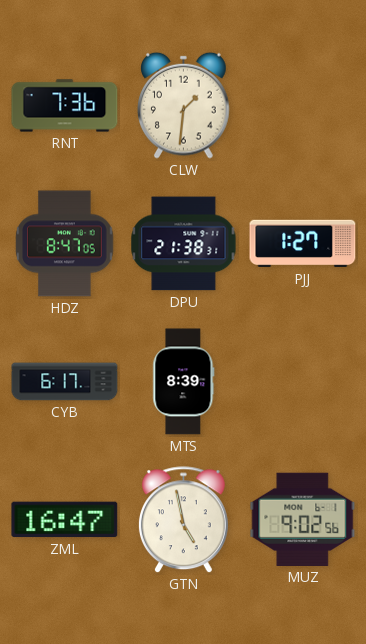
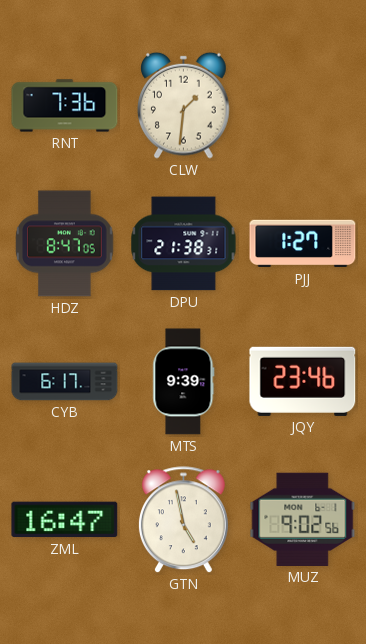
MTS: 8:39 -> 9:39 (184, 382)
JQY: none -> 23:46 (303, 381)
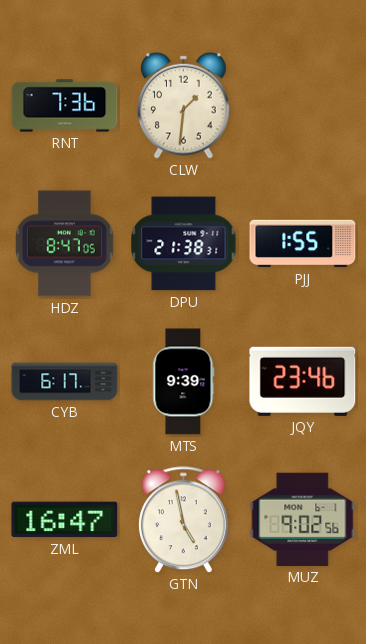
PJJ: 1:27 -> 1:55 (303, 244)
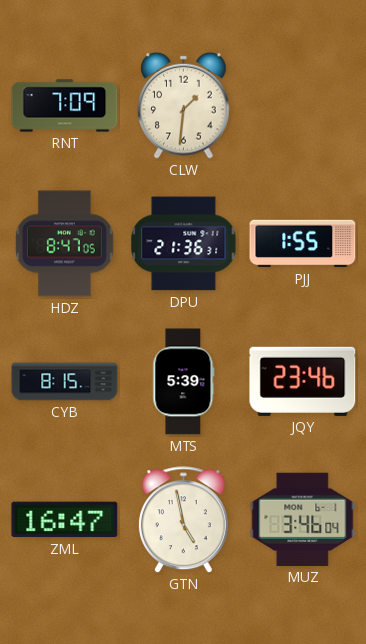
RNT: 7:36 -> 7:09 (65, 106)
DPU: 21:38 -> 21:36 (184, 244)
CYB: 6:17 -> 8:15 (65, 382)
MTS: 9:39 -> 5:39 (184, 382)
MUZ: 9:02 -> 3:46 (303, 519)
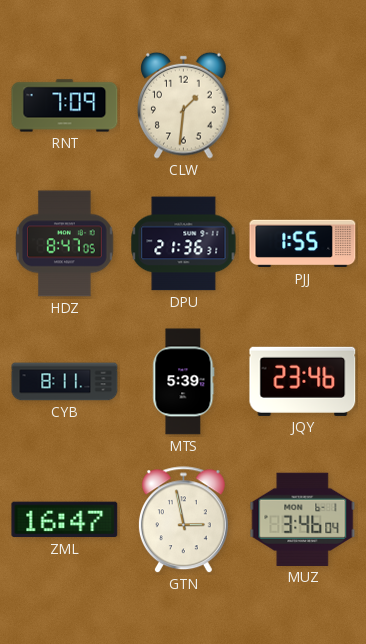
CYB: 8:15 -> 8:11 (65, 382)
GTN: 4:58 -> 2:58 (183, 520)
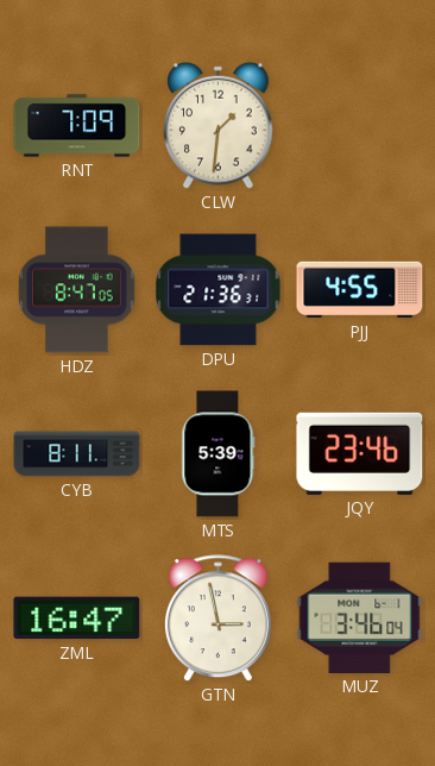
PJJ: 1:55 -> 4:55 (360, 290)
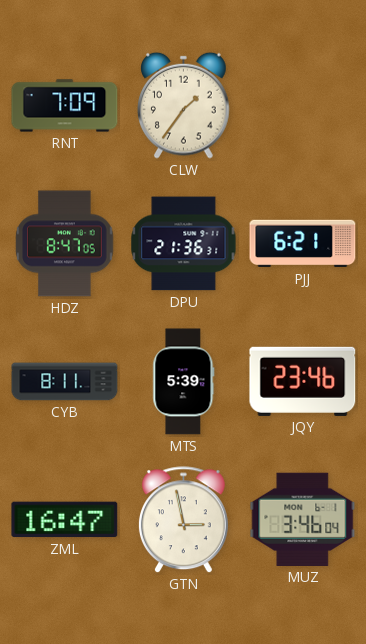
CLW: 1:31 -> 1:36 (184, 105)
PJJ: 4:55 -> 6:21 (303, 244)
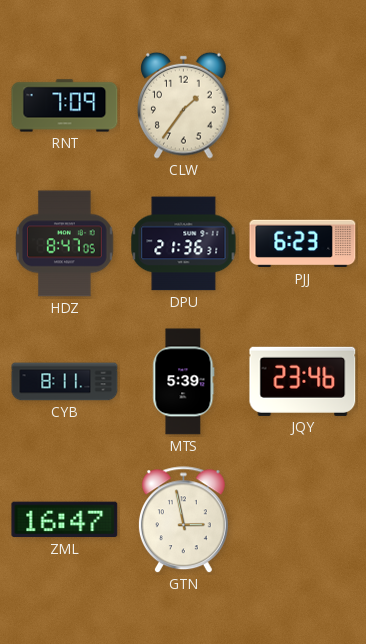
PJJ: 6:21 -> 6:23 (303, 244)
MUZ: 3:46 -> none (303, 519)
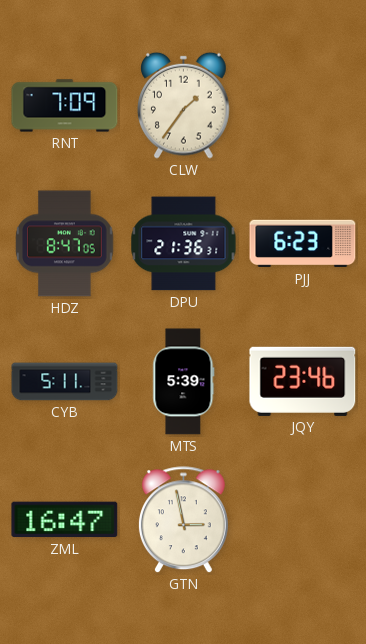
CYB: 8:11 -> 5:11 (65, 382)
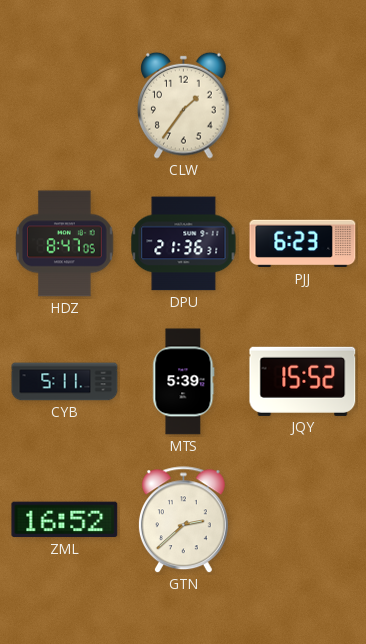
RNT: 7:09 -> none (65, 106)
JQY: 23:46 -> 15:52 (303, 381)
ZML: 16:47 -> 16:52 (65, 520)
GTN: 2:58 -> 2:38 (183, 520)
